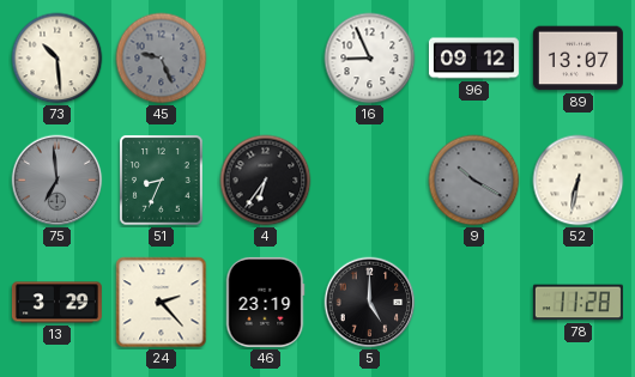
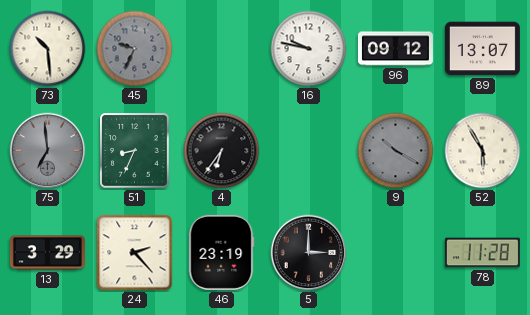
45: 9:26 -> 9:34 (135, 49)
16: 8:56 -> 9:47 (309, 49)
52: 6:32 -> 5:55 (483, 151)
5: 5:00 -> 3:00 (309, 253)
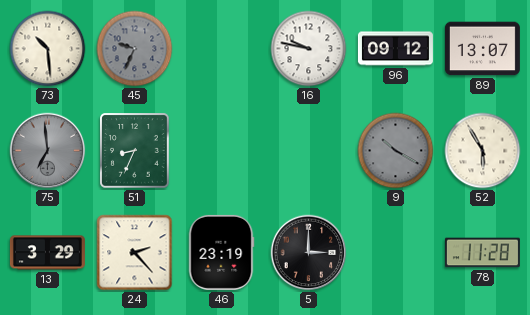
4: 6:36 -> none (222, 151)
